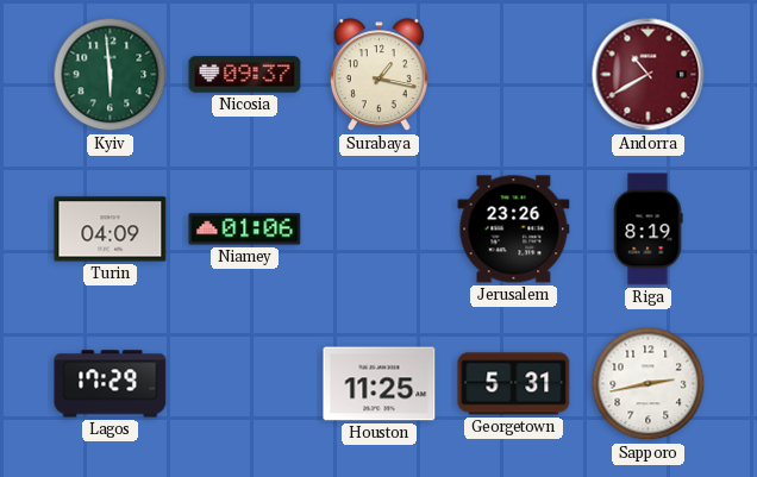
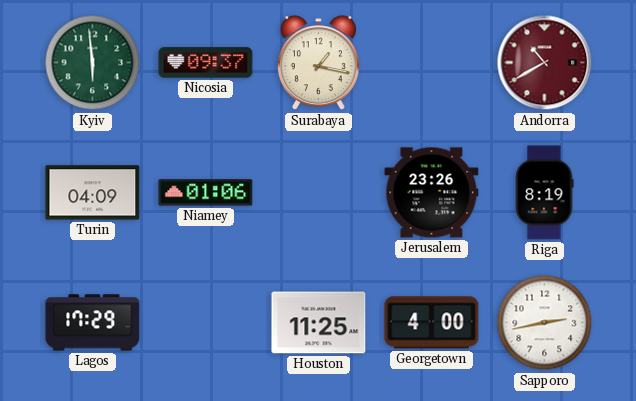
Georgetown: 5:31 -> 4:00 (432, 323)
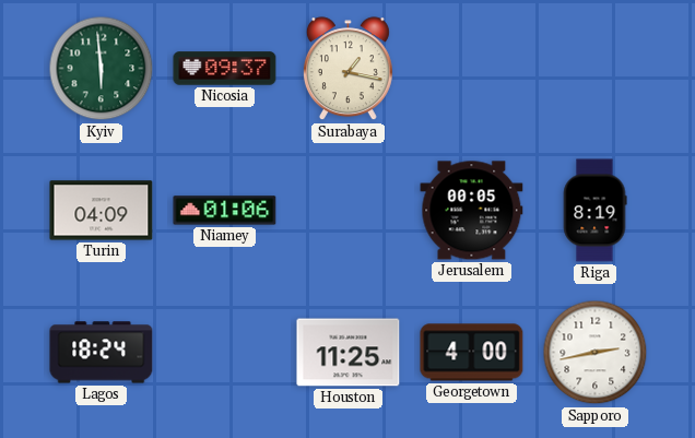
Andorra: 10:40 -> none (545, 63)
Jerusalem: 23:26 -> 00:05 (472, 211)
Lagos: 17:29 -> 18:24 (102, 353)
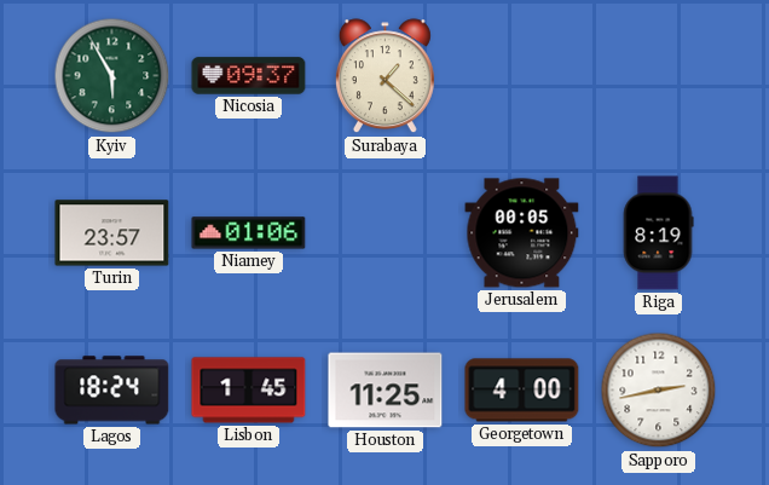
Kyiv: 5:59 -> 5:55 (112, 76)
Surabaya: 1:17 -> 1:22 (384, 76)
Turin: 04:09 -> 23:57 (112, 233)
Lisbon: none -> 1:45 (249, 391)
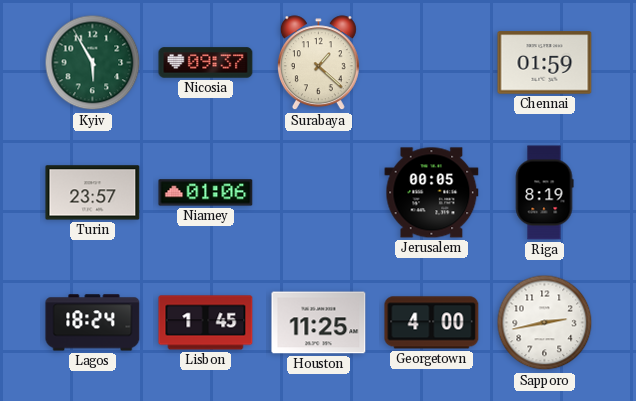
Chennai: none -> 01:59 (545, 63)
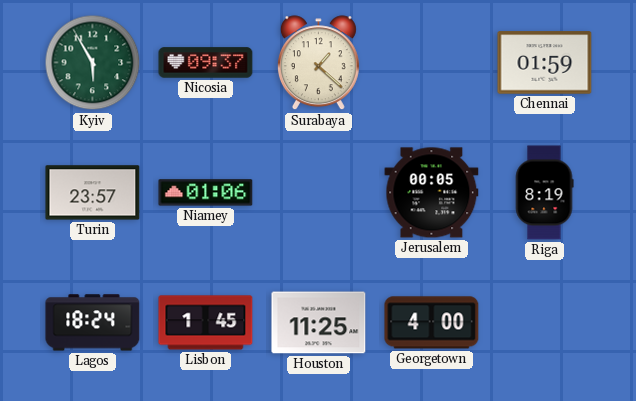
Sapporo: 2:43 -> none (545, 323)
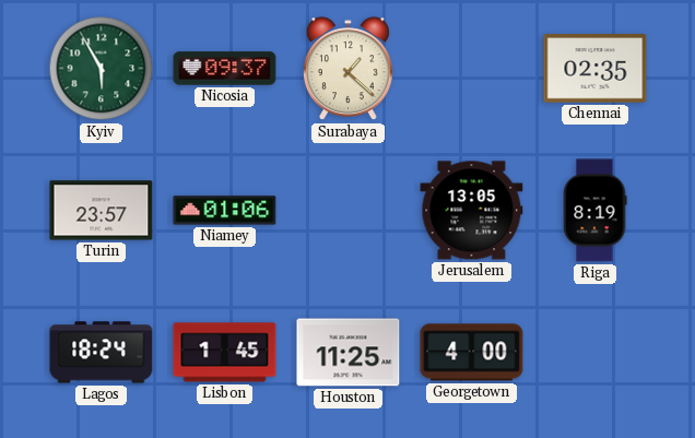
Chennai: 01:59 -> 02:35 (596, 69)
Jerusalem: 00:05 -> 13:05 (472, 211)
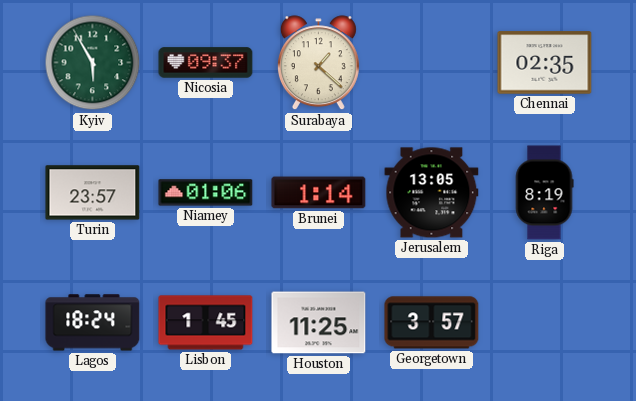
Brunei: none -> 1:14 (319, 193)
Georgetown: 4:00 -> 3:57 (432, 323)
